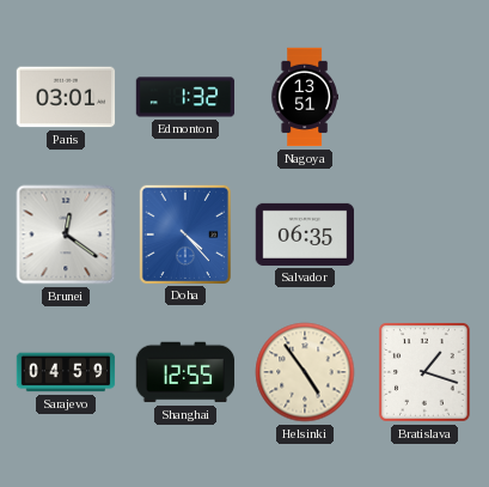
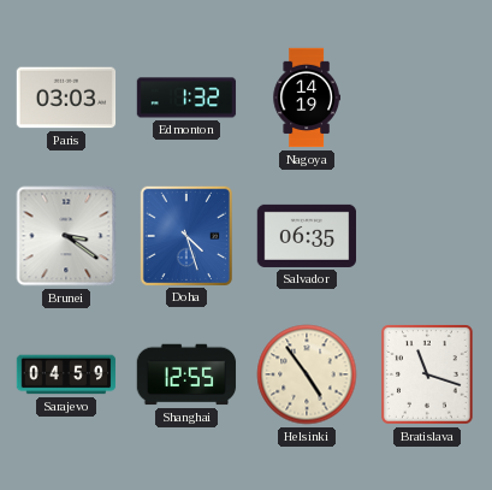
Paris: 03:01 -> 03:03 (66, 98)
Nagoya: 13:51 -> 14:19 (307, 98)
Brunei: 12:21 -> 3:21 (66, 236)
Doha: 4:23 -> 4:27 (186, 235)
Bratislava: 1:18 -> 11:18 (428, 374)
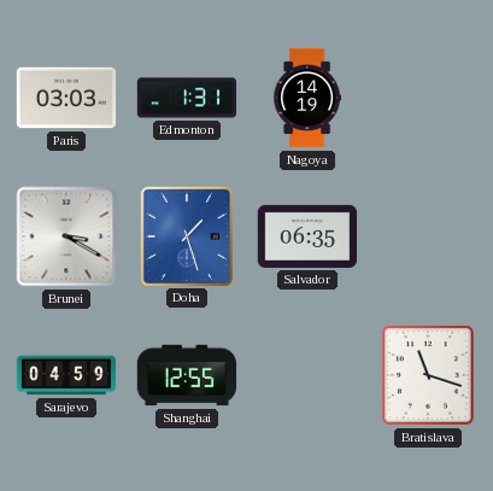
Edmonton: 1:32 -> 1:31 (187, 98)
Brunei: 3:21 -> 3:20 (66, 236)
Doha: 4:27 -> 1:27 (187, 235)
Helsinki: 4:54 -> none (307, 374)
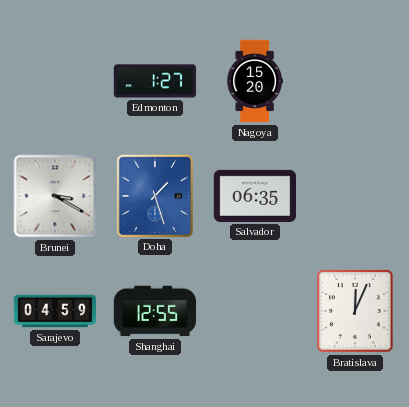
Paris: 03:03 -> none (66, 98)
Edmonton: 1:31 -> 1:27 (155, 81)
Nagoya: 14:19 -> 15:20 (255, 81)
Bratislava: 11:18 -> 12:04 (356, 311)
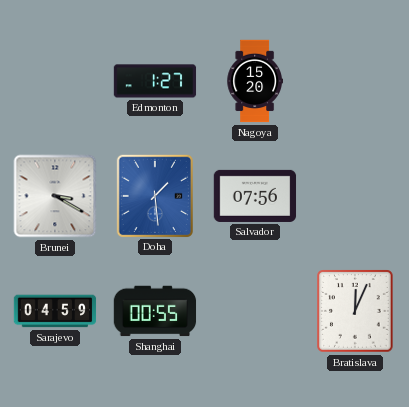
Doha: 1:27 -> 1:29 (155, 195)
Salvador: 06:35 -> 07:56 (255, 196)
Shanghai: 12:55 -> 00:55 (155, 311)
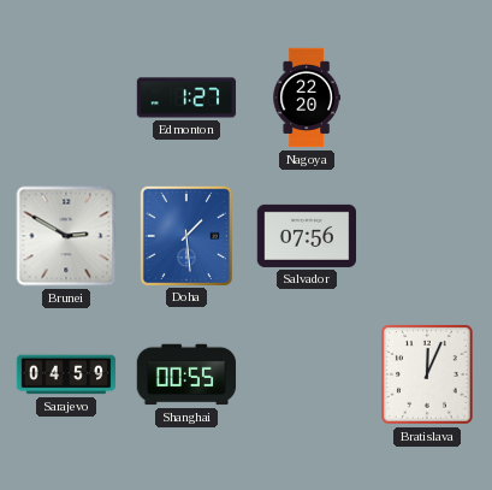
Nagoya: 15:20 -> 22:20 (307, 98)
Brunei: 3:20 -> 2:50 (66, 236)
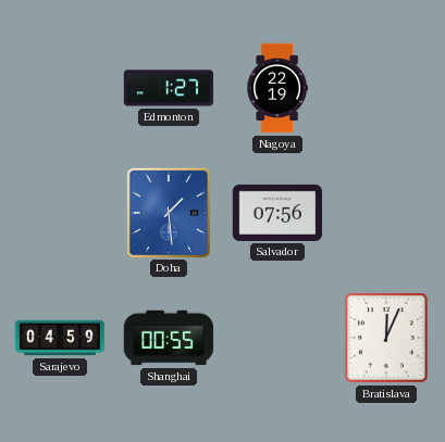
Nagoya: 22:20 -> 22:19 (277, 88)
Brunei: 2:50 -> none (66, 236)
